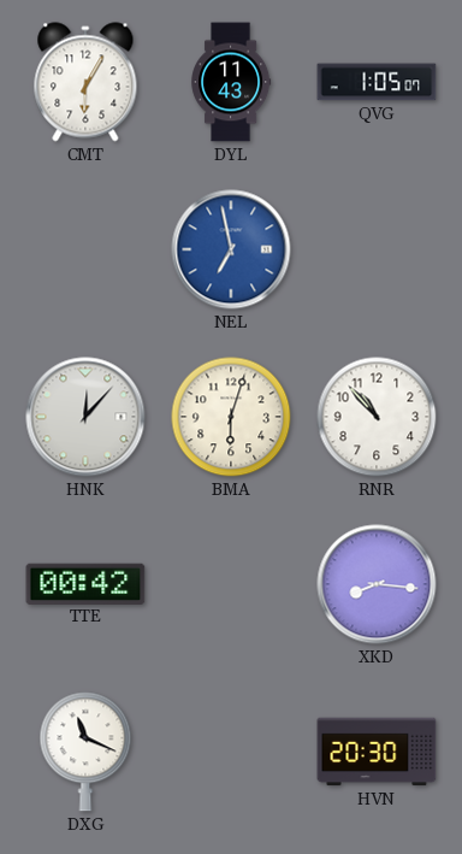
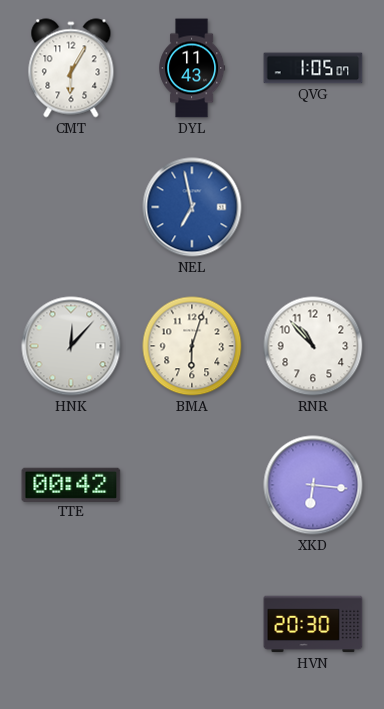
XKD: 8:16 -> 6:16 (313, 485)
DXG: 11:19 -> none (85, 752)
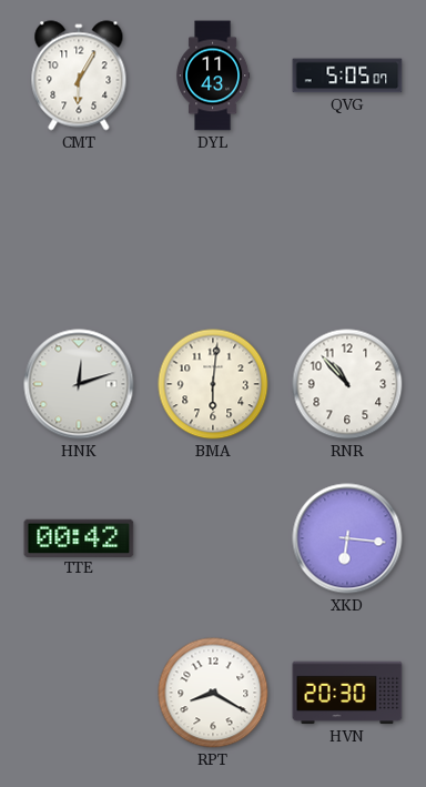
QVG: 1:05 -> 5:05 (347, 75)
NEL: 6:58 -> none (192, 207)
HNK: 12:07 -> 12:12 (79, 384)
BMA: 6:03 -> 6:01 (213, 384)
RPT: none -> 8:20 (213, 693)
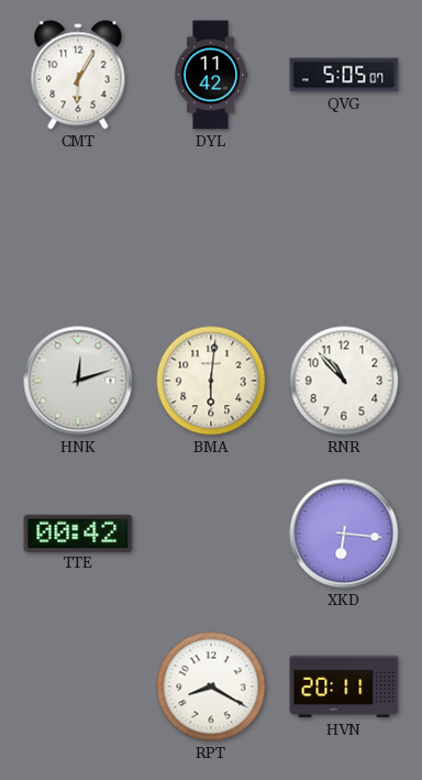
DYL: 11:43 -> 11:42 (211, 75)
HVN: 20:30 -> 20:11 (344, 686)
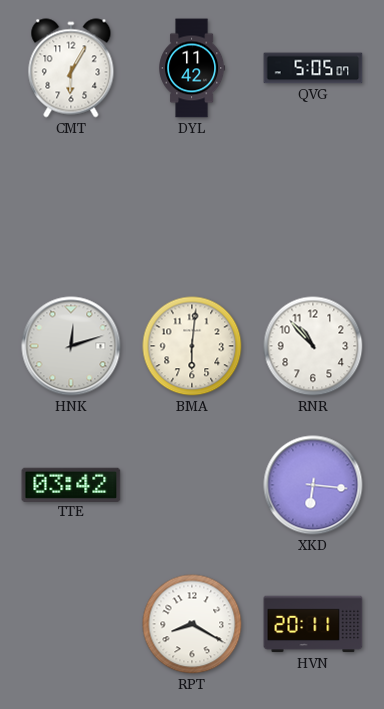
TTE: 00:42 -> 03:42 (71, 484)
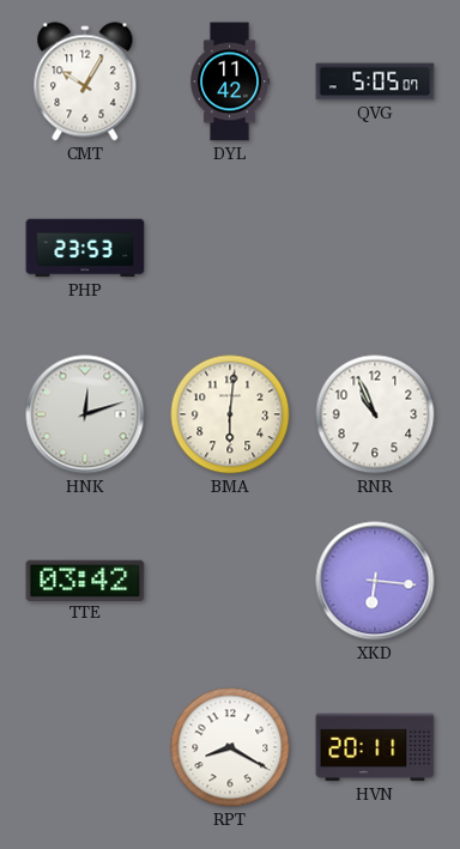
CMT: 6:05 -> 10:05 (85, 81)
PHP: none -> 23:53 (85, 248)
RNR: 10:53 -> 10:56 (375, 414)
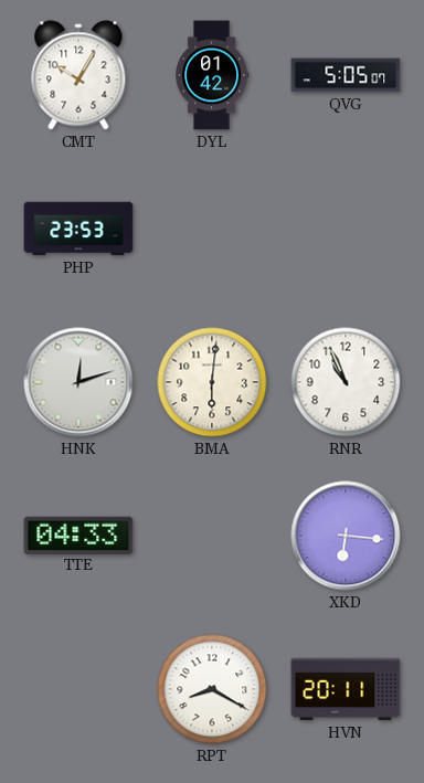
DYL: 11:42 -> 01:42 (212, 75)
TTE: 03:42 -> 04:33 (78, 535)
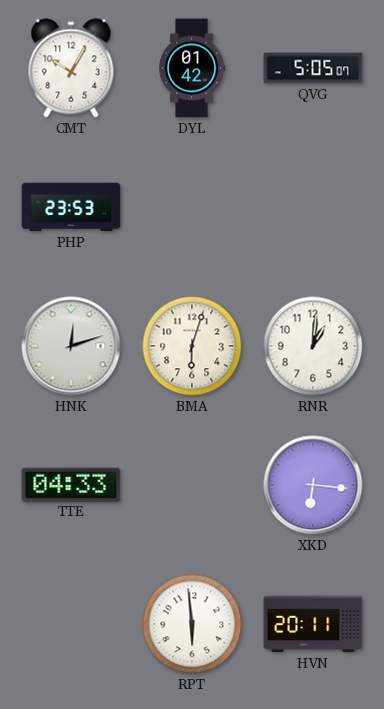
BMA: 6:01 -> 6:03 (192, 346)
RNR: 10:56 -> 1:01 (313, 346)
RPT: 8:20 -> 5:59 (192, 624)
